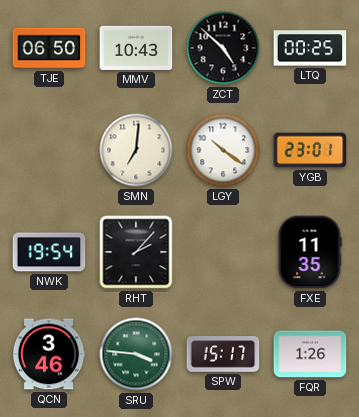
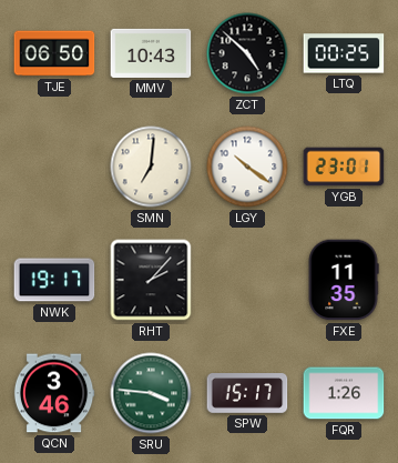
NWK: 19:54 -> 19:17 (54, 280)
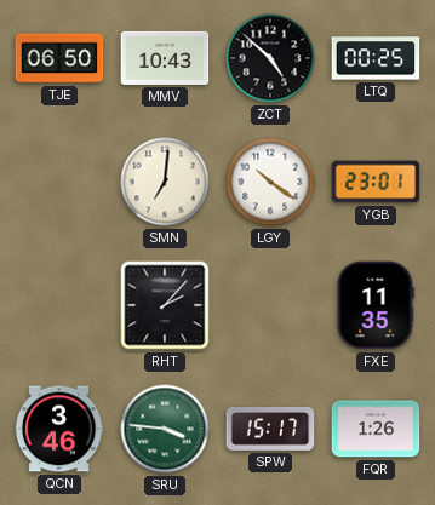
NWK: 19:17 -> none (54, 280)
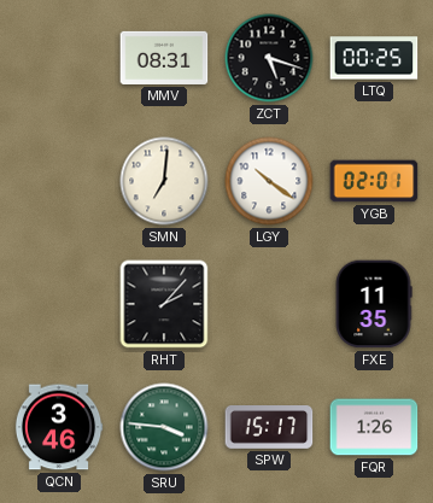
TJE: 06:50 -> none (59, 58)
MMV: 10:43 -> 08:31 (164, 58)
ZCT: 4:52 -> 5:18 (269, 58)
YGB: 23:01 -> 02:01 (374, 181)
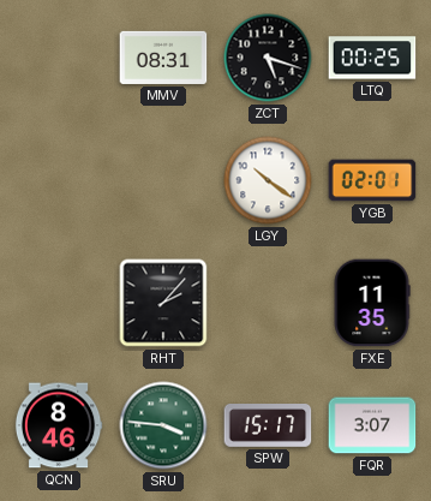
SMN: 7:01 -> none (164, 181)
QCN: 3:46 -> 8:46 (59, 425)
FQR: 1:26 -> 3:07 (372, 425)
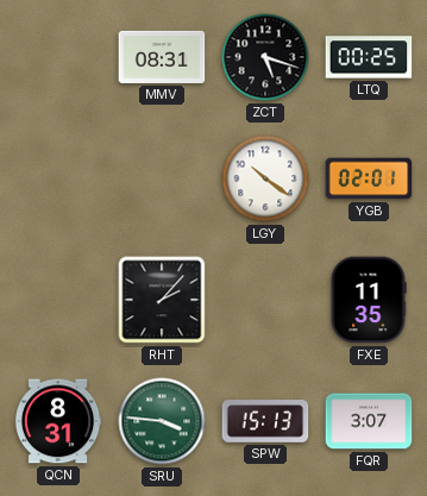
QCN: 8:46 -> 8:31 (58, 421)
SPW: 15:17 -> 15:13 (265, 421)
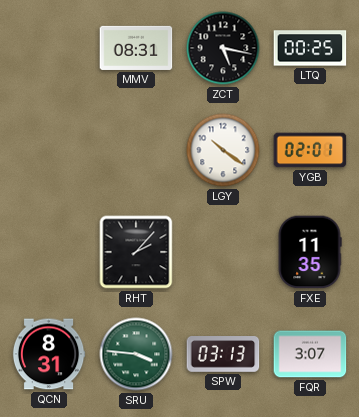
ZCT: 5:18 -> 5:17 (223, 48)
SPW: 15:13 -> 03:13 (223, 354)
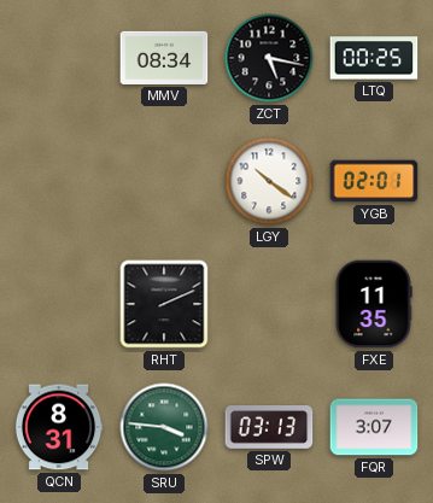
MMV: 08:31 -> 08:34 (164, 58)
RHT: 2:07 -> 2:11 (164, 304)
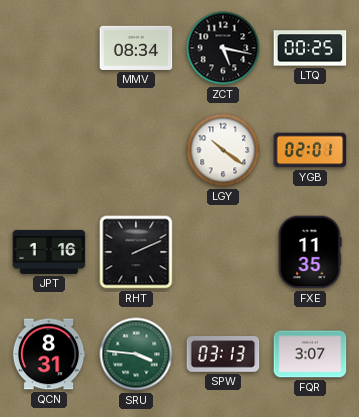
JPT: none -> 1:16 (49, 252)
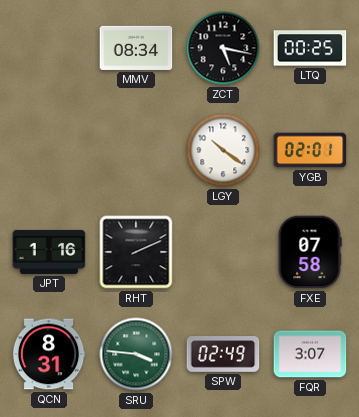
FXE: 11:35 -> 07:58 (310, 252)
SPW: 03:13 -> 02:49 (223, 354)
